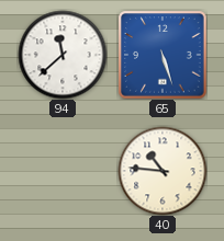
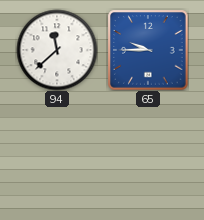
65: 5:27 -> 9:45 (148, 50)
40: 10:46 -> none (163, 171)
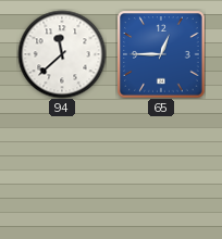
65: 9:45 -> 12:45 (161, 54)
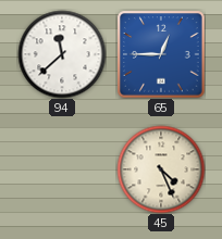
45: none -> 4:26 (161, 169)
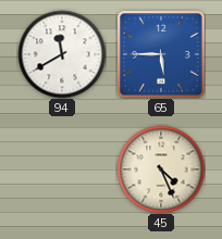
94: 11:38 -> 11:40 (62, 54)
65: 12:45 -> 5:45 (161, 54)
